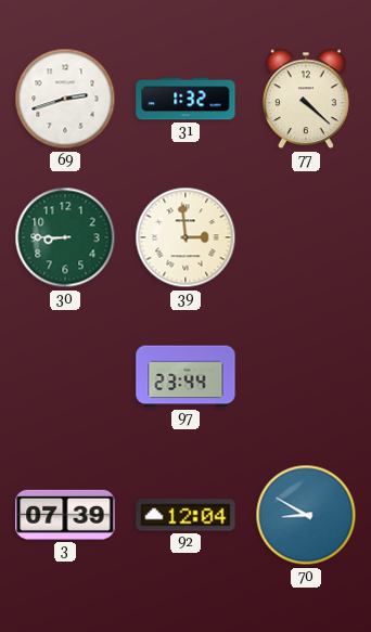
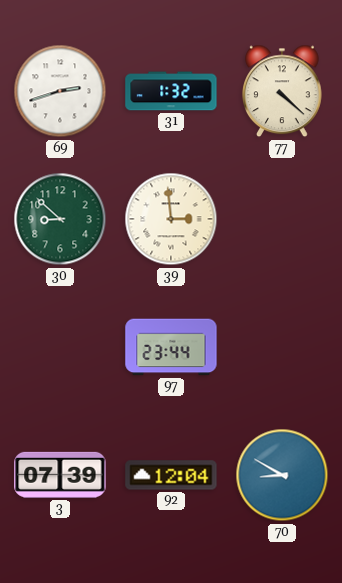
30: 8:45 -> 8:52 (60, 219)
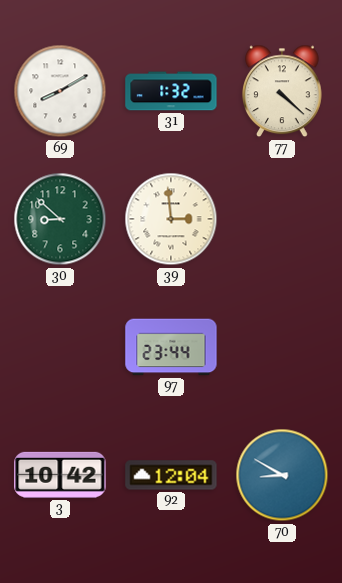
69: 2:42 -> 8:10 (60, 91)
3: 07:39 -> 10:42 (60, 475)
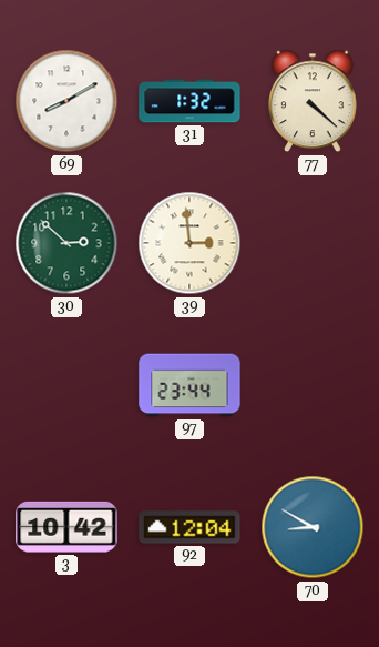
30: 8:52 -> 2:52 (66, 243)
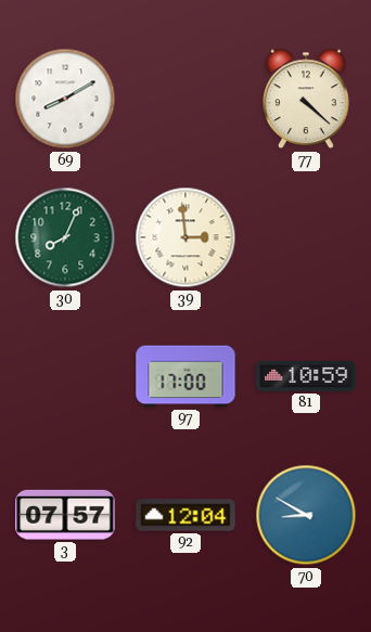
31: 1:32 -> none (189, 101)
30: 2:52 -> 8:04 (65, 237)
97: 23:44 -> 17:00 (185, 376)
81: none -> 10:59 (306, 376)
3: 10:42 -> 07:57 (65, 515)
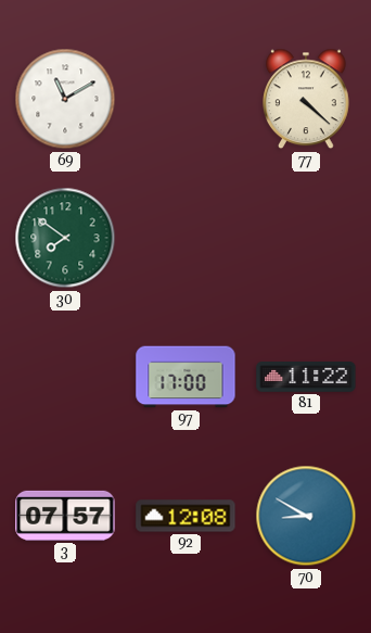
69: 8:10 -> 11:10 (65, 99)
30: 8:04 -> 7:51 (65, 238)
39: 2:59 -> none (185, 237)
81: 10:59 -> 11:22 (306, 377)
92: 12:04 -> 12:08 (185, 516)
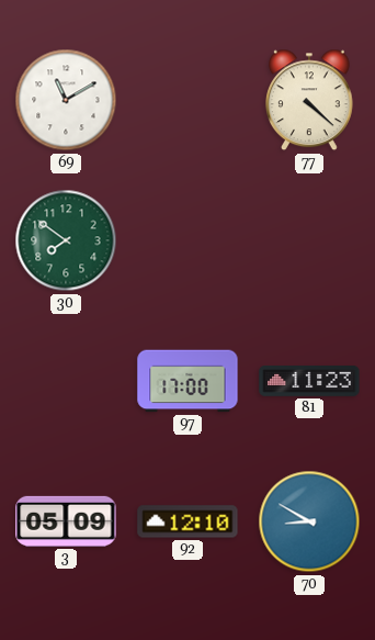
81: 11:22 -> 11:23 (309, 381)
3: 07:57 -> 05:09 (66, 521)
92: 12:08 -> 12:10 (187, 521)
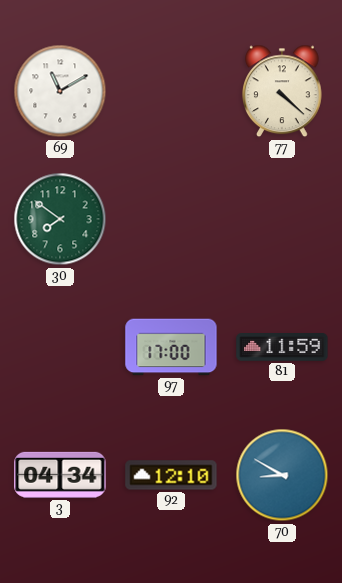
81: 11:23 -> 11:59 (282, 347)
3: 05:09 -> 04:34 (60, 475)
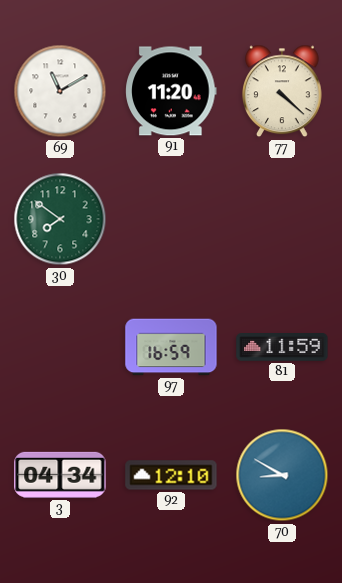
91: none -> 11:20 (171, 91)
97: 17:00 -> 16:59 (171, 347)
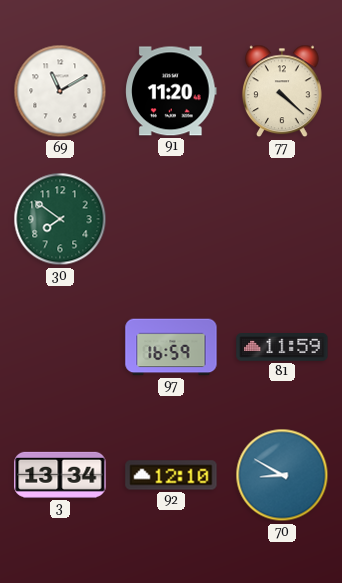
3: 04:34 -> 13:34 (60, 475)
